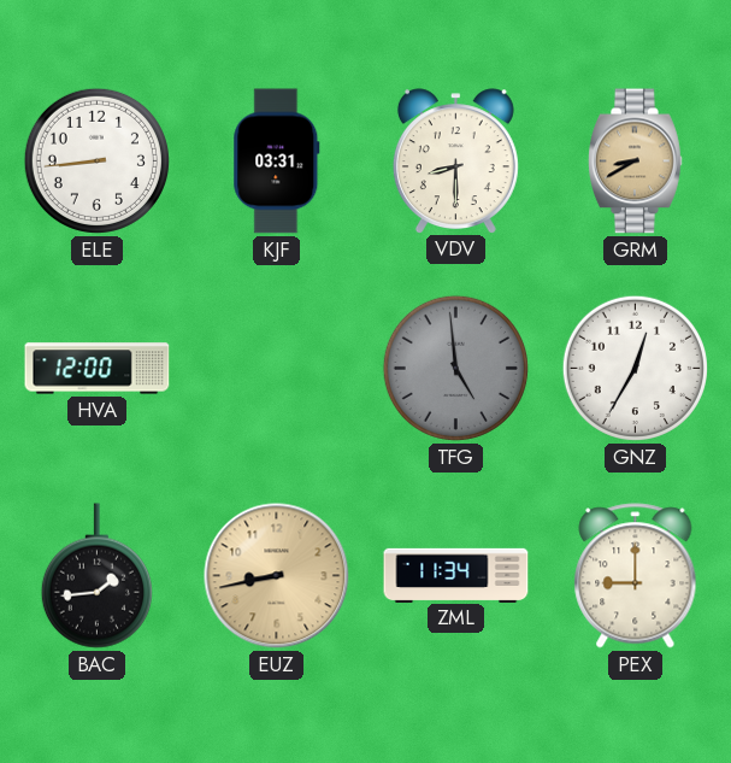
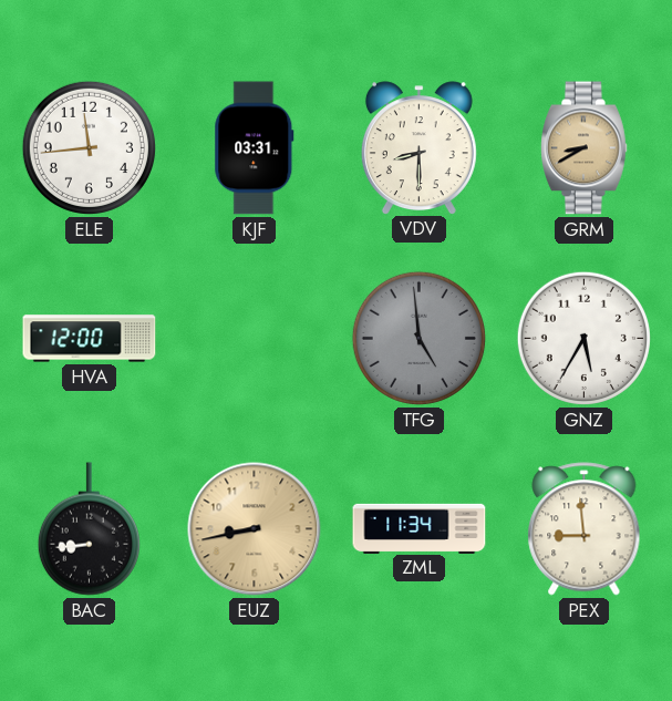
ELE: 8:44 -> 11:44 (89, 147)
GNZ: 12:35 -> 5:35 (583, 338)
BAC: 1:44 -> 8:44 (89, 529)
PEX: 9:00 -> 8:59 (585, 529)
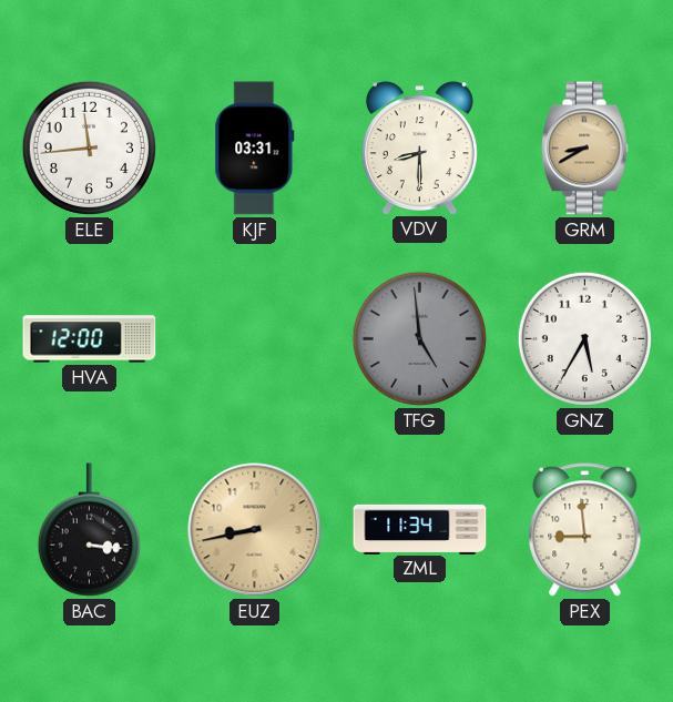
BAC: 8:44 -> 3:16 (89, 530)
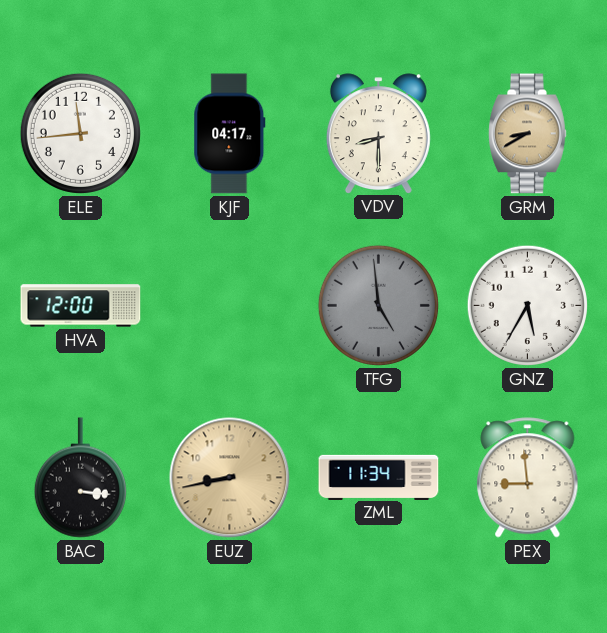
KJF: 03:31 -> 04:17 (230, 134)
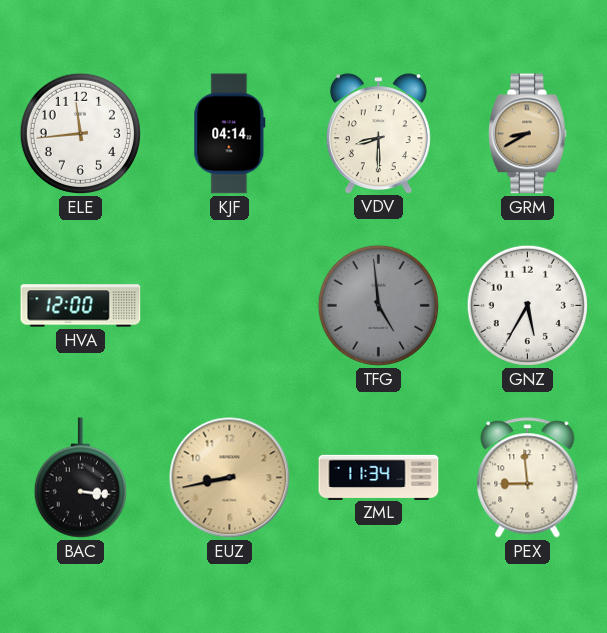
KJF: 04:17 -> 04:14 (230, 134)
